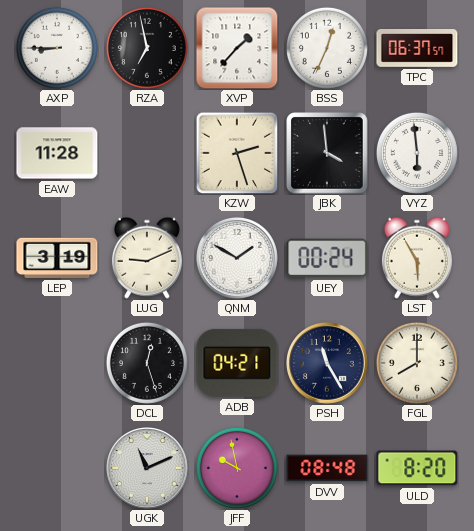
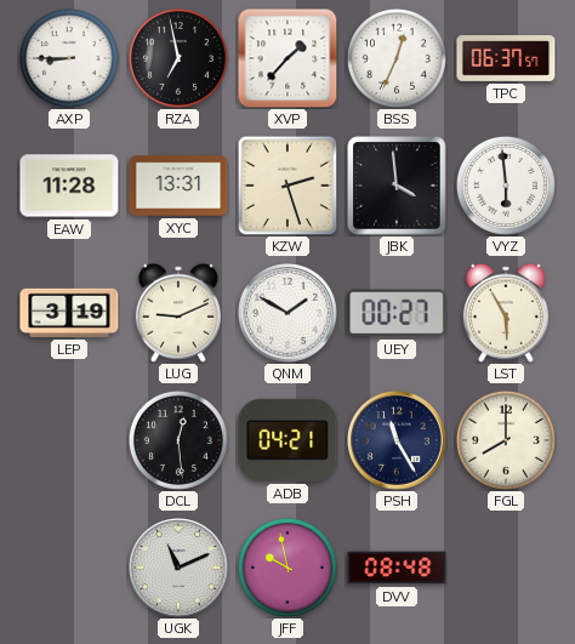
XYC: none -> 13:31 (178, 186)
UEY: 00:24 -> 00:27 (397, 313)
DCL: 12:27 -> 12:29 (178, 440)
ULD: 8:20 -> none (417, 468)
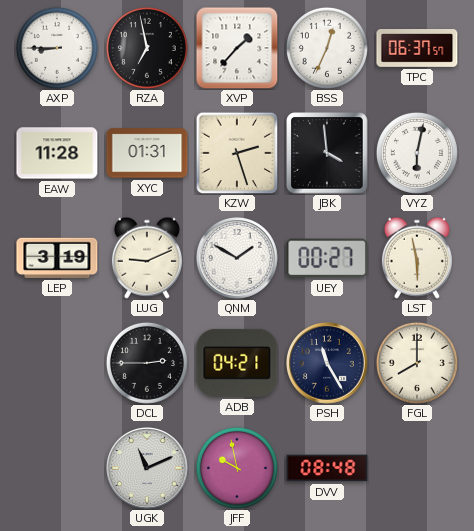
XYC: 13:31 -> 01:31 (147, 153)
VYZ: 5:59 -> 6:02 (417, 153)
LST: 5:55 -> 5:58 (417, 258)
DCL: 12:29 -> 2:45 (147, 363)
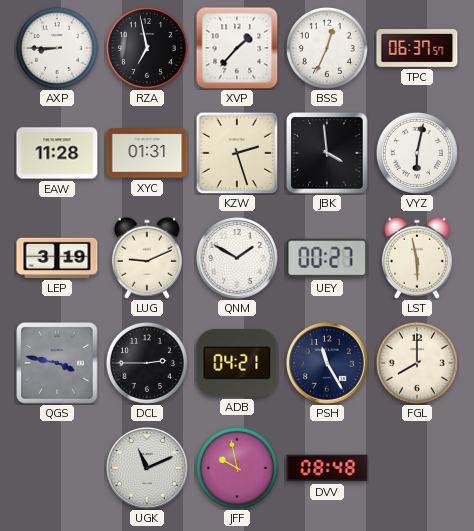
QGS: none -> 3:47 (57, 363)
